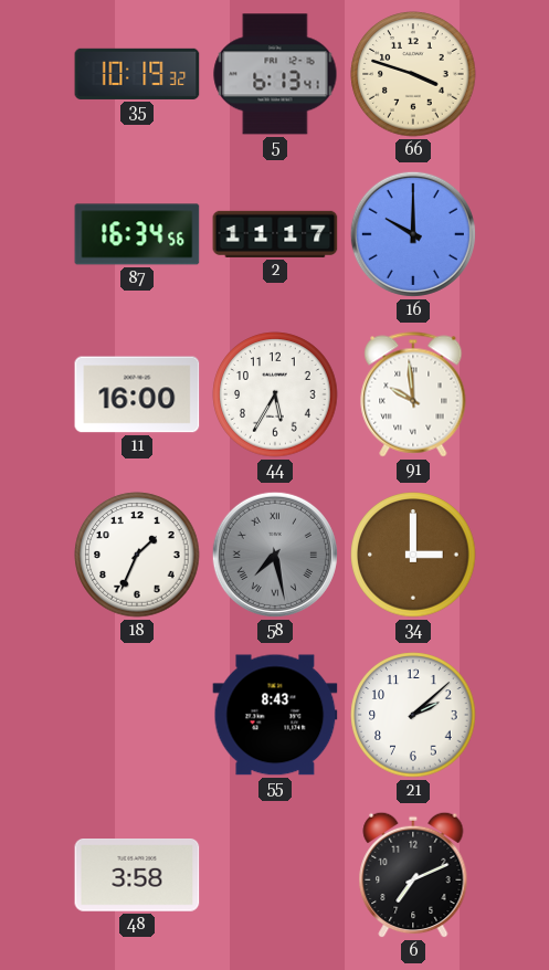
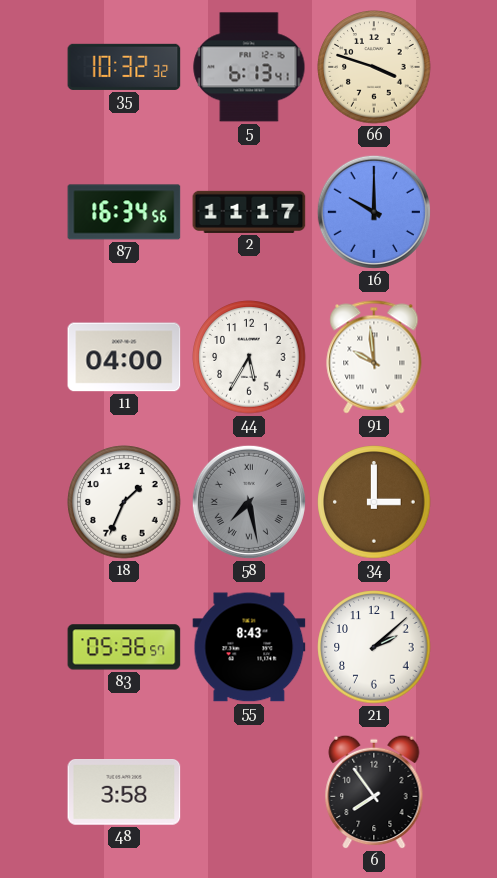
35: 10:19 -> 10:32 (124, 67)
11: 16:00 -> 04:00 (124, 357)
83: none -> 05:36 (124, 647)
6: 7:11 -> 7:54 (374, 792)
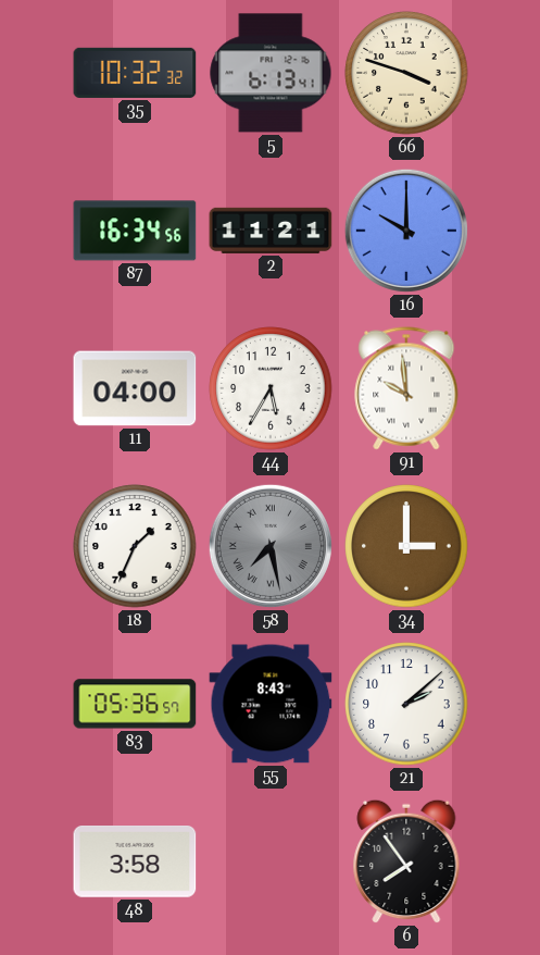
2: 11:17 -> 11:21 (271, 231)
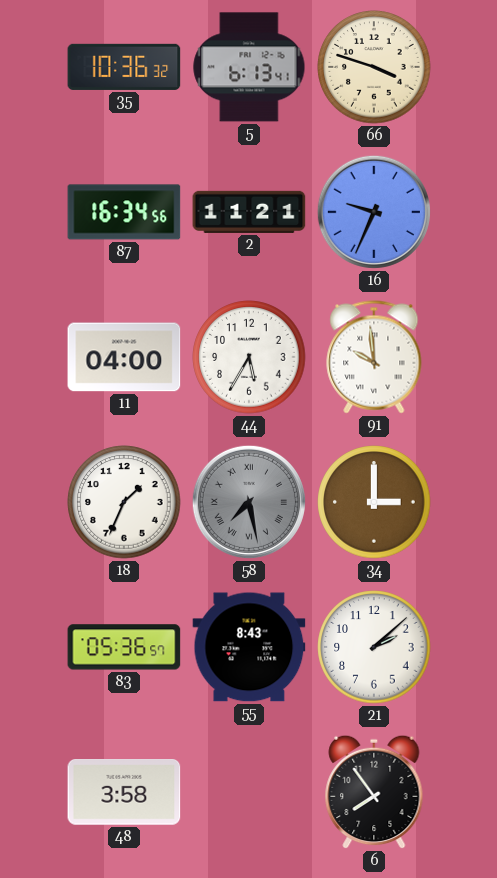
35: 10:32 -> 10:36 (124, 67)
16: 10:00 -> 9:34 (374, 212)
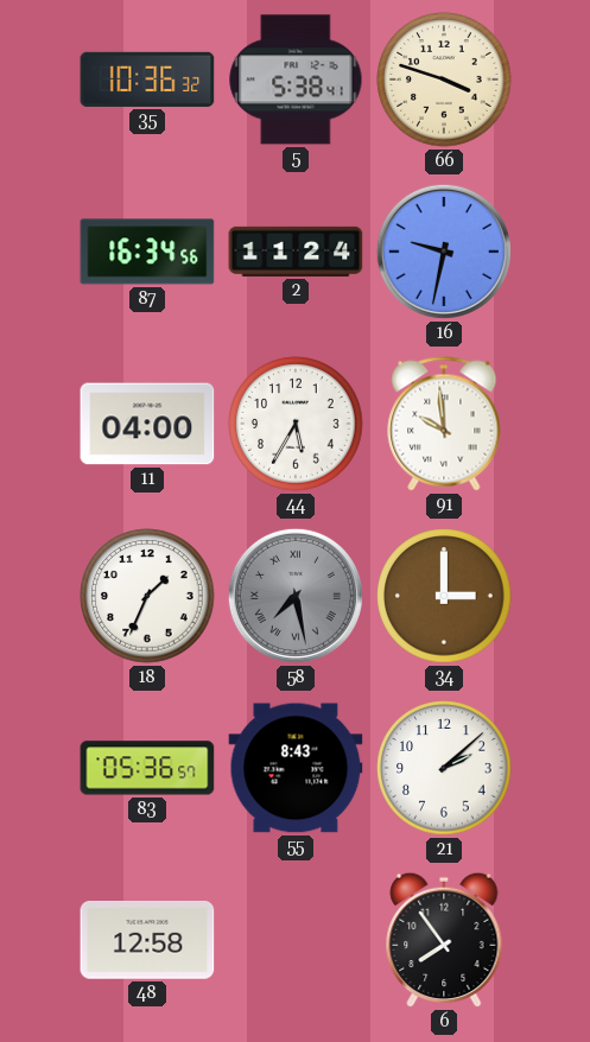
5: 6:13 -> 5:38 (296, 80)
2: 11:21 -> 11:24 (296, 252)
16: 9:34 -> 9:32 (444, 252)
48: 3:58 -> 12:58 (147, 941)
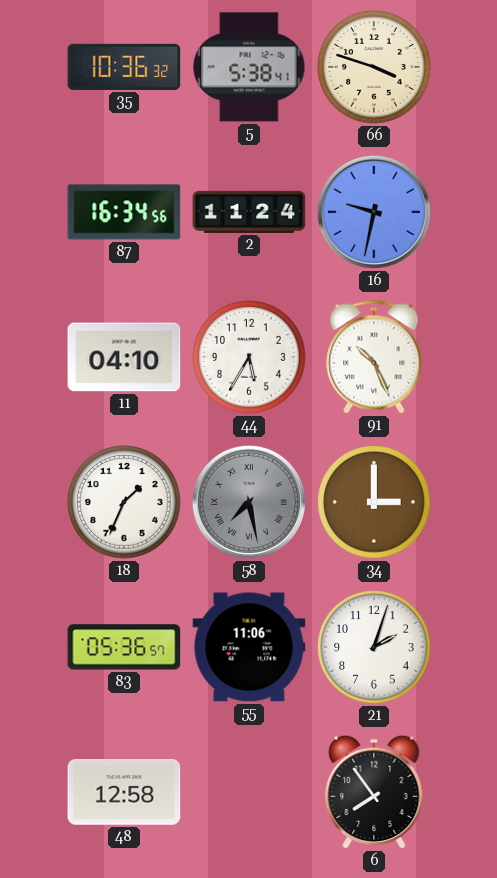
11: 04:00 -> 04:10 (124, 357)
91: 9:59 -> 10:26 (374, 357)
55: 8:43 -> 11:06 (249, 647)
21: 2:08 -> 2:03 (374, 647)
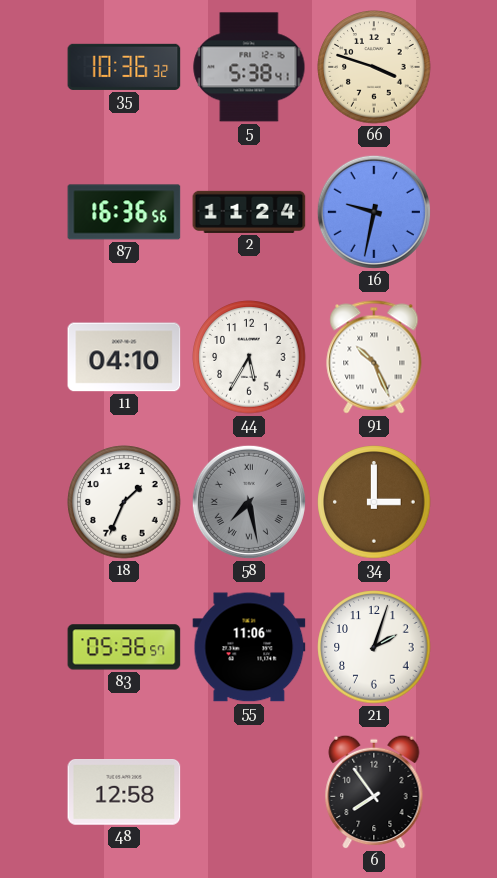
87: 16:34 -> 16:36 (124, 212)
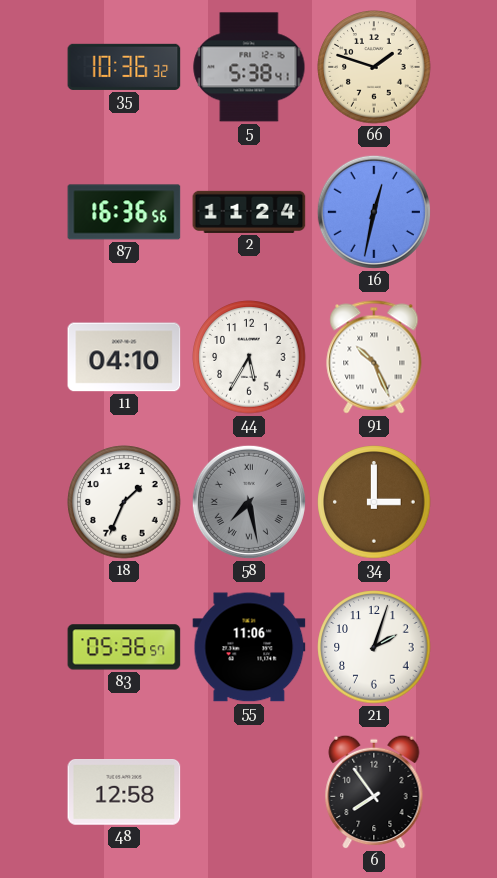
66: 3:48 -> 1:48 (374, 67)
16: 9:32 -> 12:32 (374, 212)
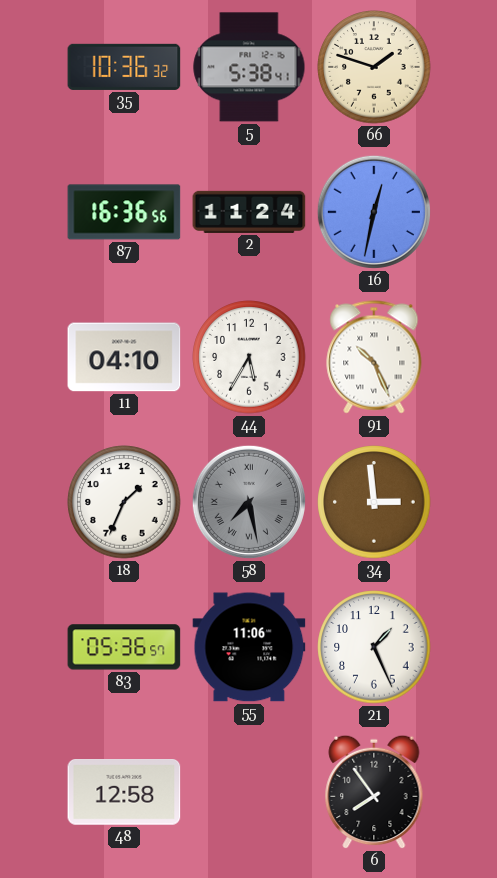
34: 3:00 -> 2:59 (374, 502)
21: 2:03 -> 1:26 (374, 647)
